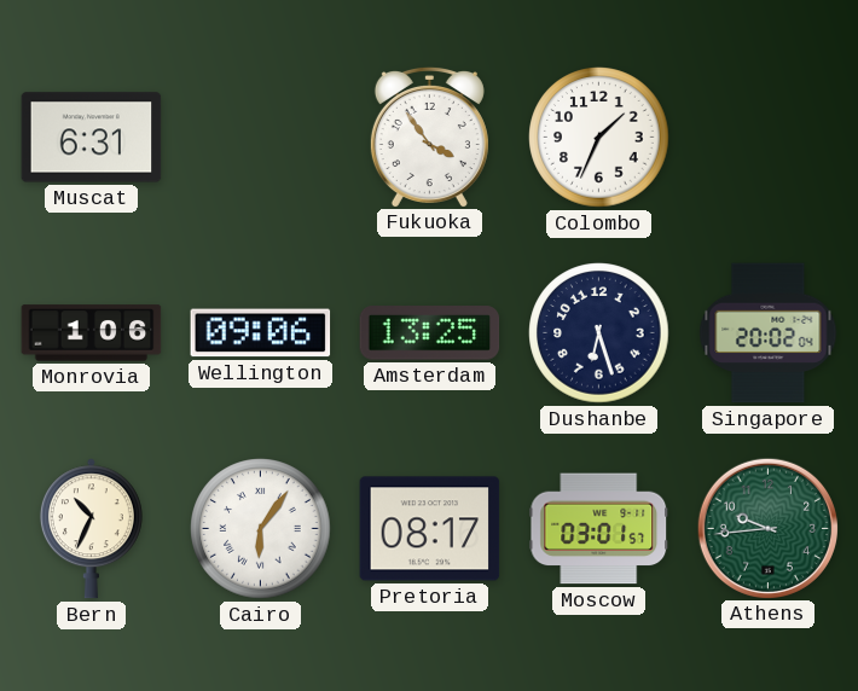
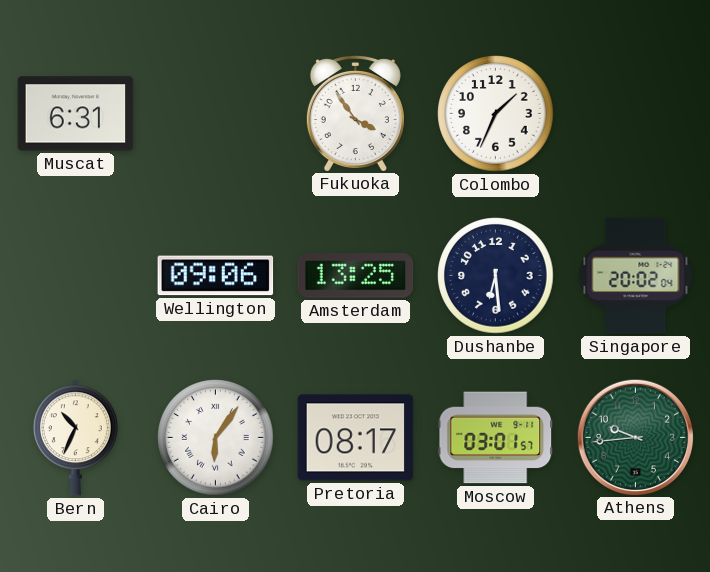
Monrovia: 1:06 -> none (92, 333)
Dushanbe: 6:27 -> 6:29 (496, 276)
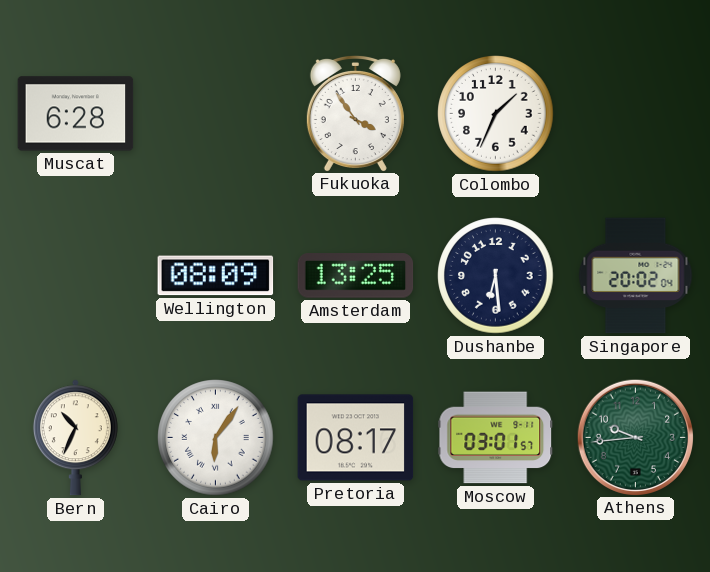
Muscat: 6:31 -> 6:28 (76, 114)
Wellington: 09:06 -> 08:09 (216, 276)
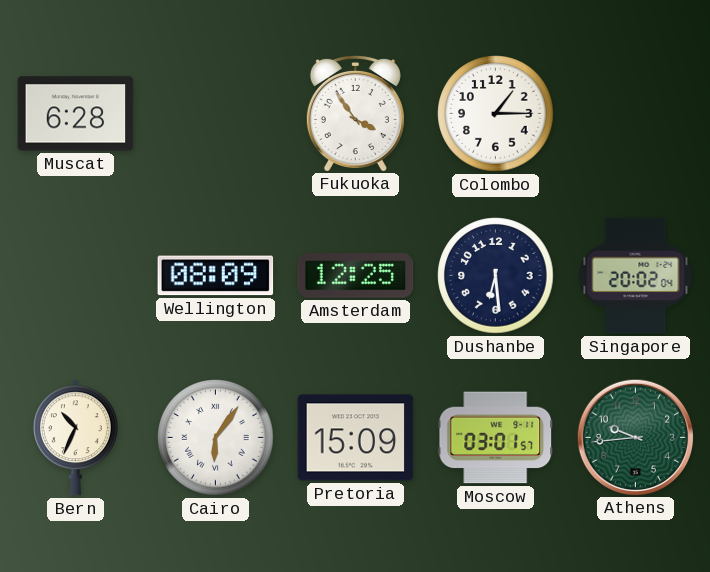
Colombo: 1:34 -> 1:15 (496, 114)
Amsterdam: 13:25 -> 12:25 (356, 276)
Pretoria: 08:17 -> 15:09 (356, 438)
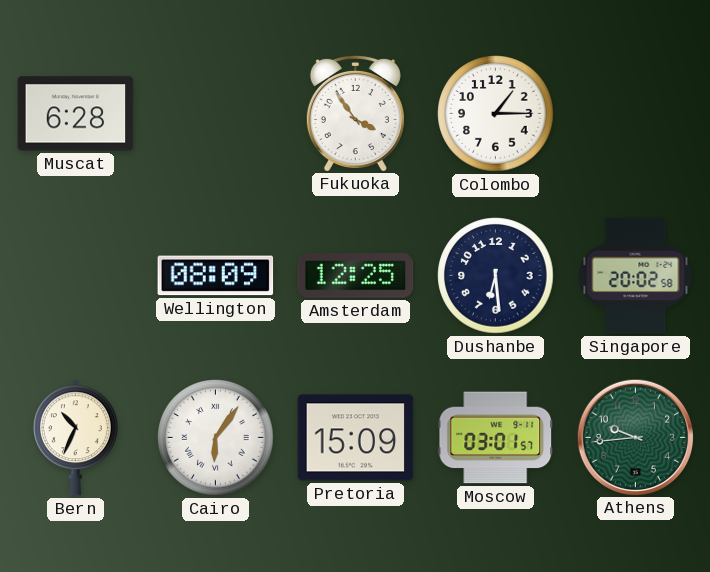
Singapore: 20:02:04 -> 20:02:58 (636, 276)
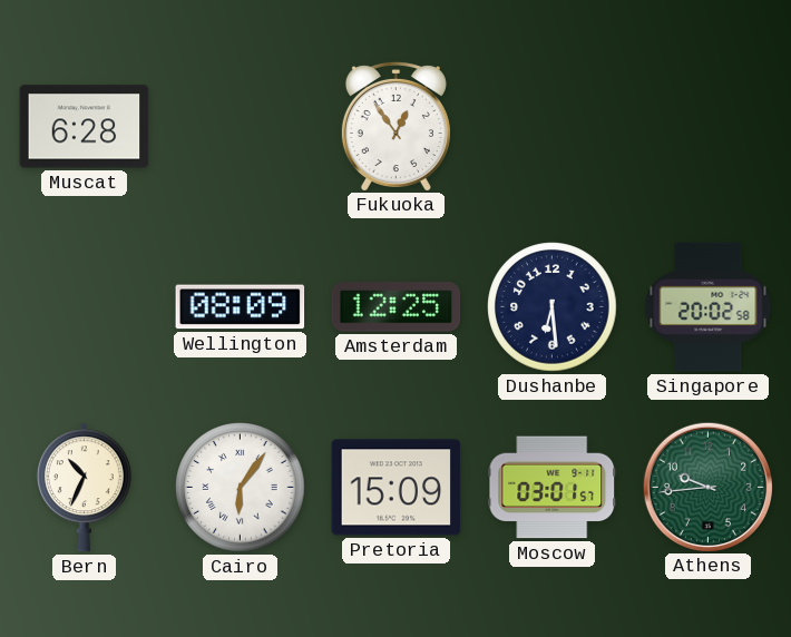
Fukuoka: 3:54 -> 12:54 (395, 126)
Colombo: 1:15 -> none (496, 114)
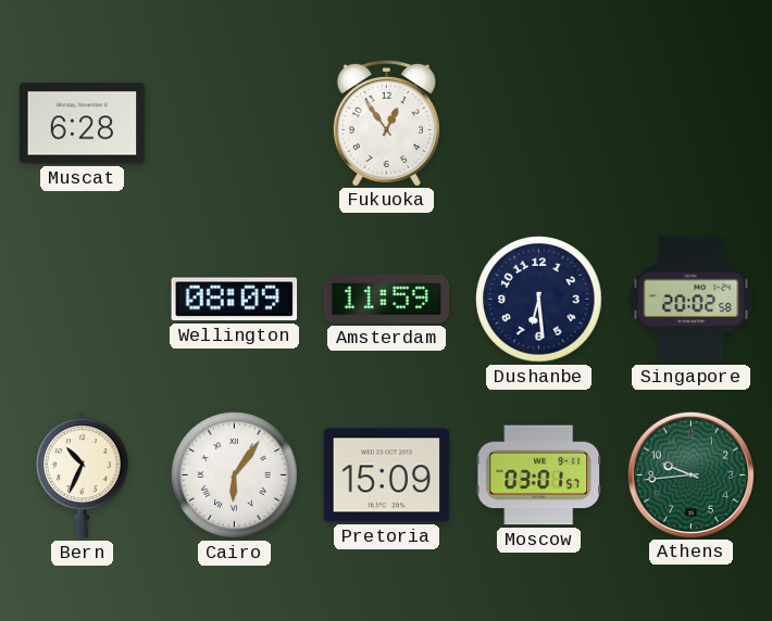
Amsterdam: 12:25 -> 11:59 (387, 300)
